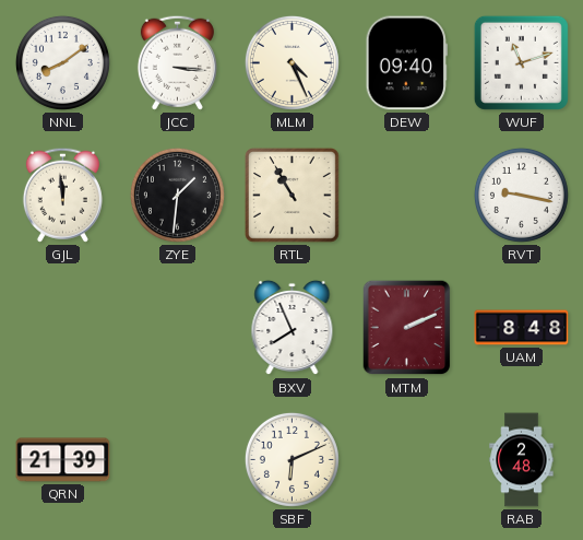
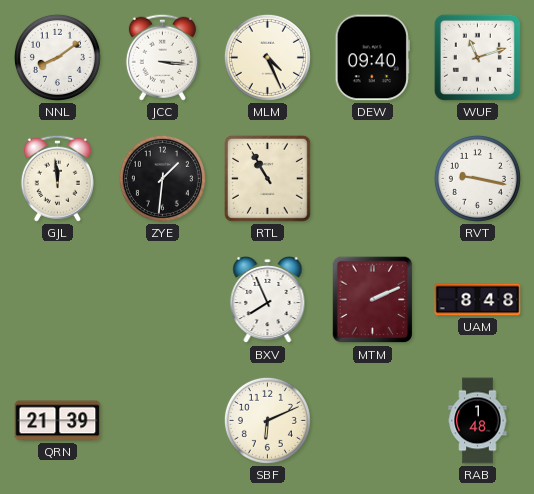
RAB: 2:48 -> 1:48 (478, 421)
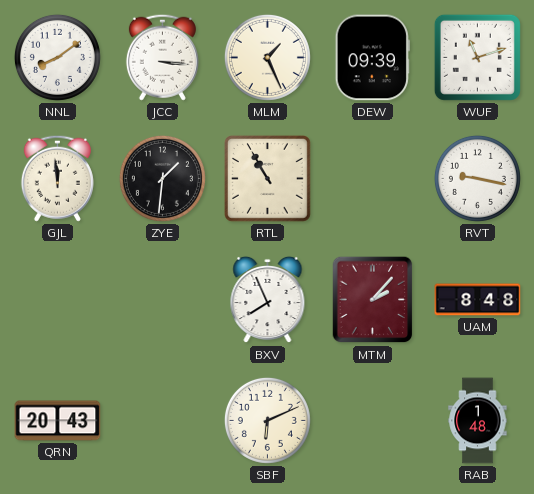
MLM: 4:26 -> 1:26 (267, 57)
DEW: 09:40 -> 09:39 (372, 58)
MTM: 2:11 -> 2:07 (373, 300)
QRN: 21:39 -> 20:43 (58, 421)
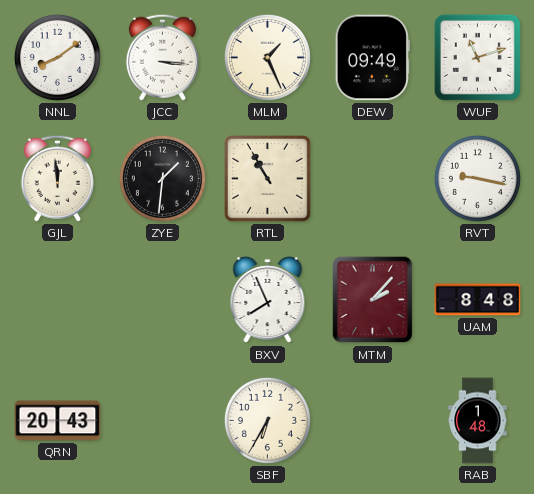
DEW: 09:39 -> 09:49 (372, 58)
SBF: 6:11 -> 6:35 (267, 420)
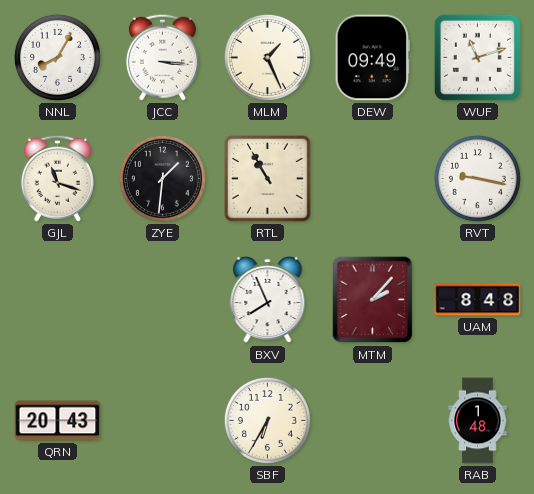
NNL: 8:09 -> 8:05 (57, 57)
GJL: 11:59 -> 11:18 (57, 178)
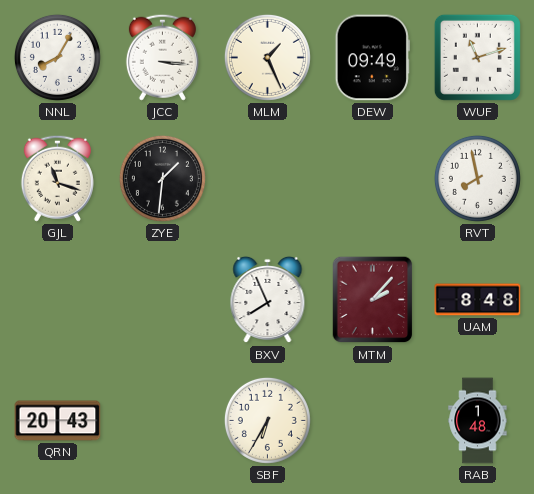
RTL: 10:55 -> none (267, 178)
RVT: 9:17 -> 7:58 (477, 178)
